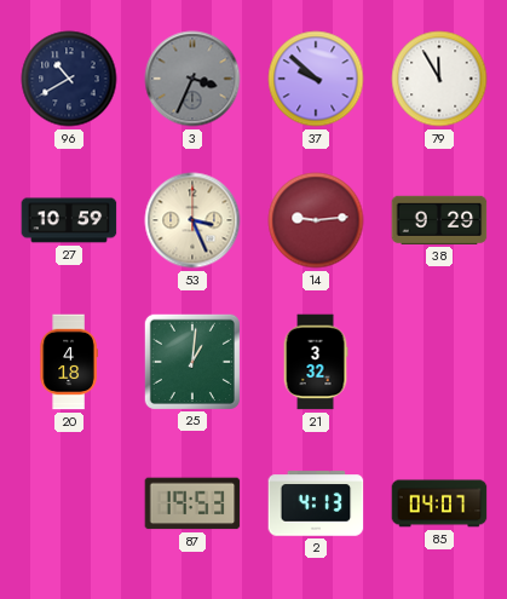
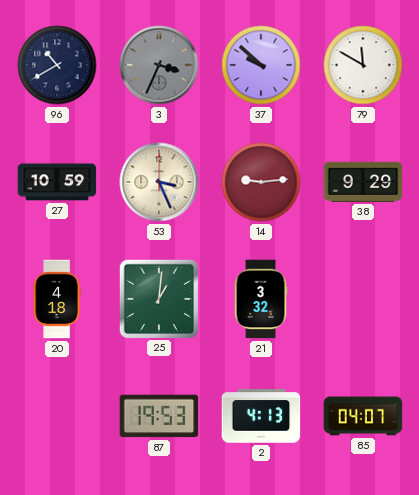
79: 11:55 -> 11:50 (363, 65)
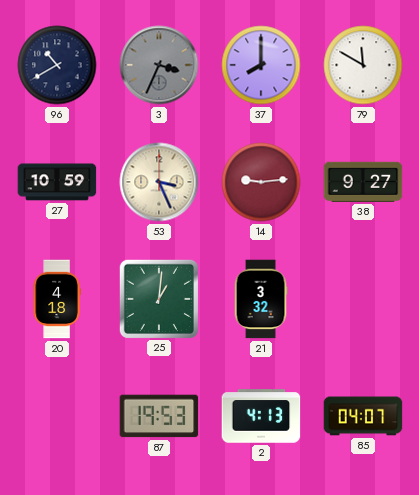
37: 9:52 -> 8:00 (261, 65)
38: 9:29 -> 9:27 (363, 182)
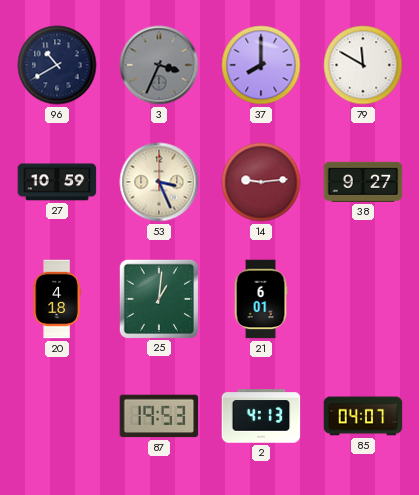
21: 3:32 -> 6:01 (261, 299)
